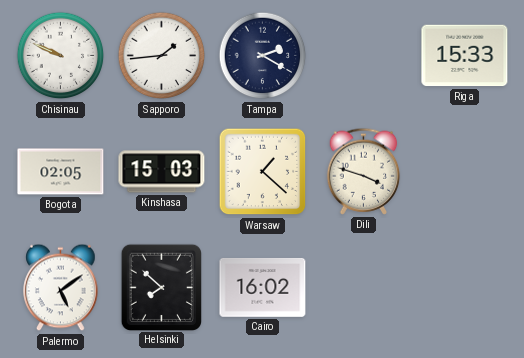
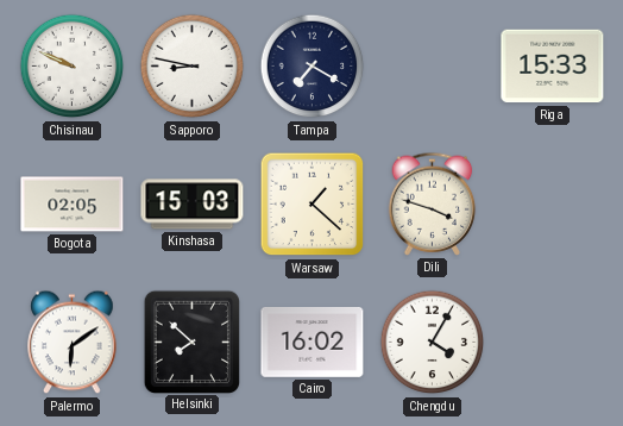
Sapporo: 1:44 -> 8:47 (193, 67)
Tampa: 2:20 -> 7:20 (313, 67)
Palermo: 5:09 -> 6:09 (73, 343)
Chengdu: none -> 4:05 (433, 343)
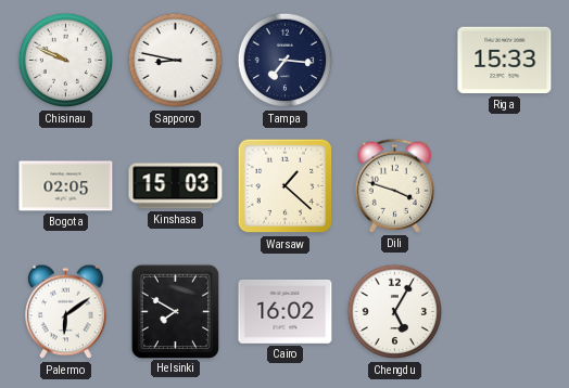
Tampa: 7:20 -> 7:16 (286, 61)
Helsinki: 7:52 -> 7:50 (175, 311)
Chengdu: 4:05 -> 5:05 (395, 312)
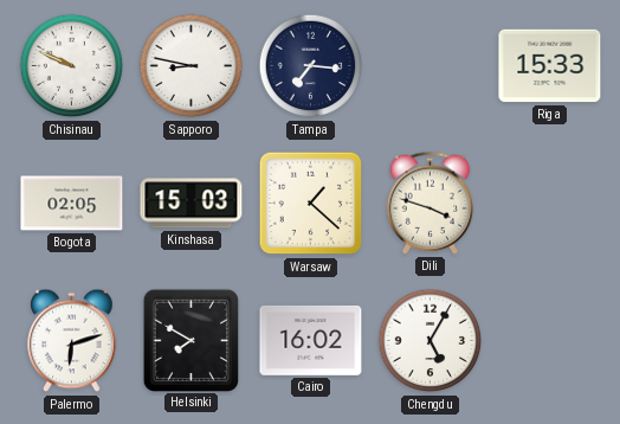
Palermo: 6:09 -> 6:12 (72, 341)
